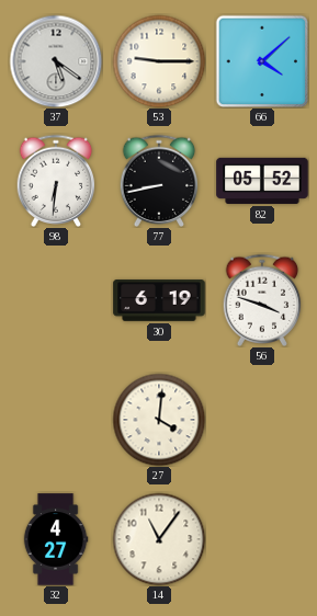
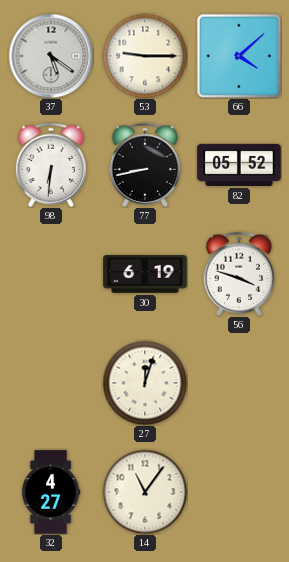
27: 4:01 -> 12:03 (145, 383)
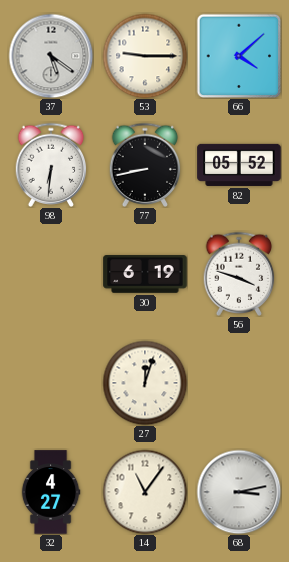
68: none -> 3:13 (239, 492)
